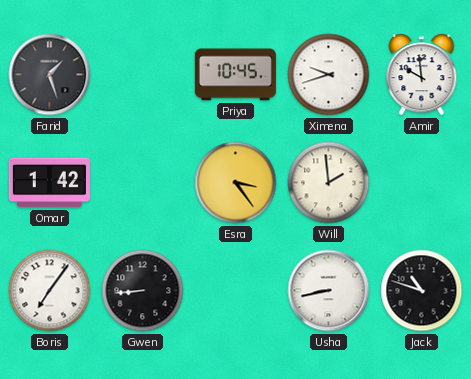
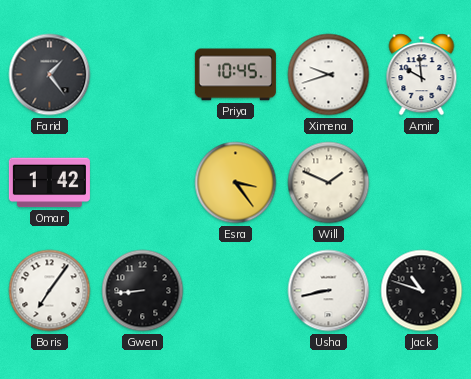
Farid: 1:27 -> 1:24 (50, 75)
Will: 1:59 -> 1:49 (329, 183)
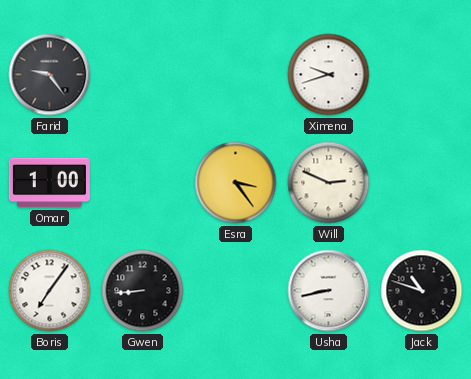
Farid: 1:24 -> 9:24 (50, 75)
Priya: 10:45 -> none (235, 75)
Amir: 9:59 -> none (422, 75)
Omar: 1:42 -> 1:00 (49, 183)
Will: 1:49 -> 2:49 (329, 183)
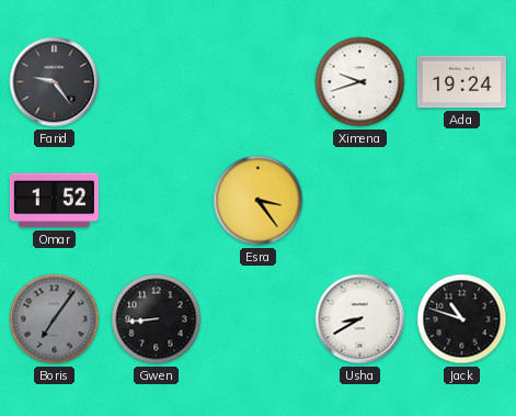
Ada: none -> 19:24 (461, 82)
Omar: 1:00 -> 1:52 (54, 201)
Will: 2:49 -> none (329, 183)
Boris dial: white -> grey (55, 319)
Usha: 8:43 -> 8:40 (360, 319)
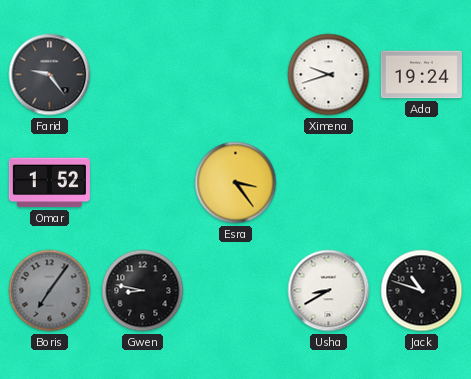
Gwen: 8:44 -> 8:47 (143, 291)
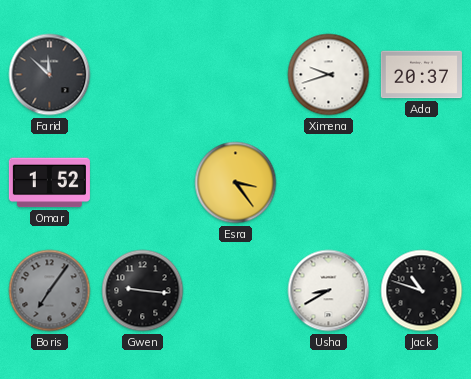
Farid: 9:24 -> 11:52 (50, 75)
Ada: 19:24 -> 20:37 (421, 75)
Gwen: 8:47 -> 9:16 (143, 291)
